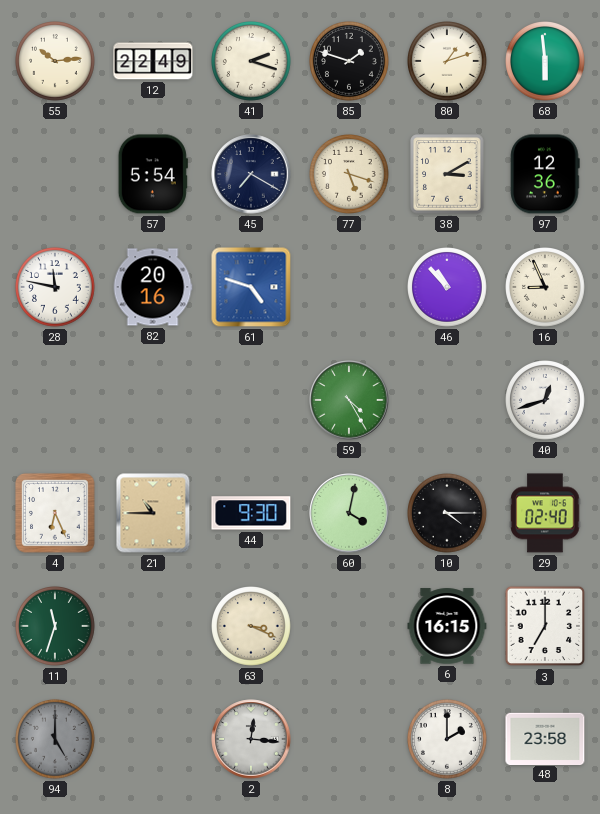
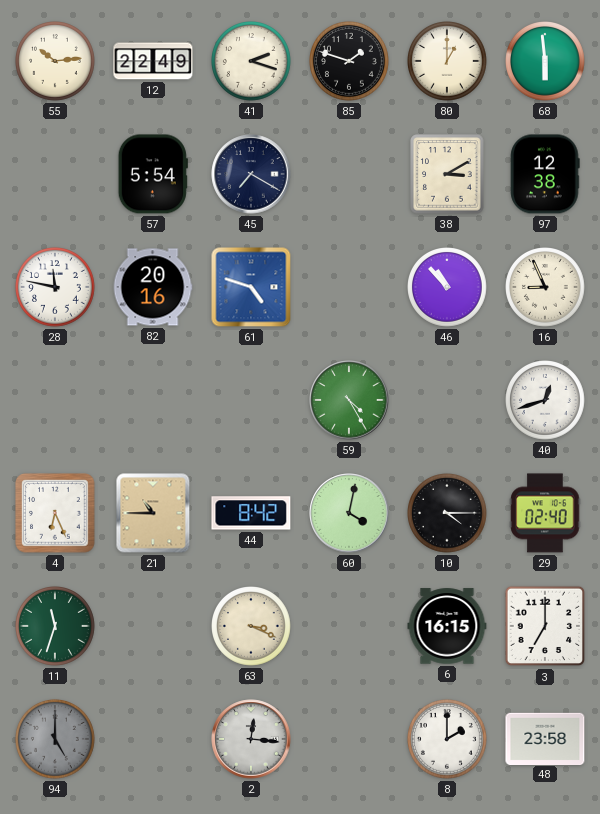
80: 1:12 -> 1:00 (448, 62)
77: 5:18 -> none (350, 175)
97: 12:36 -> 12:38 (545, 174)
44: 9:30 -> 8:42 (251, 513)
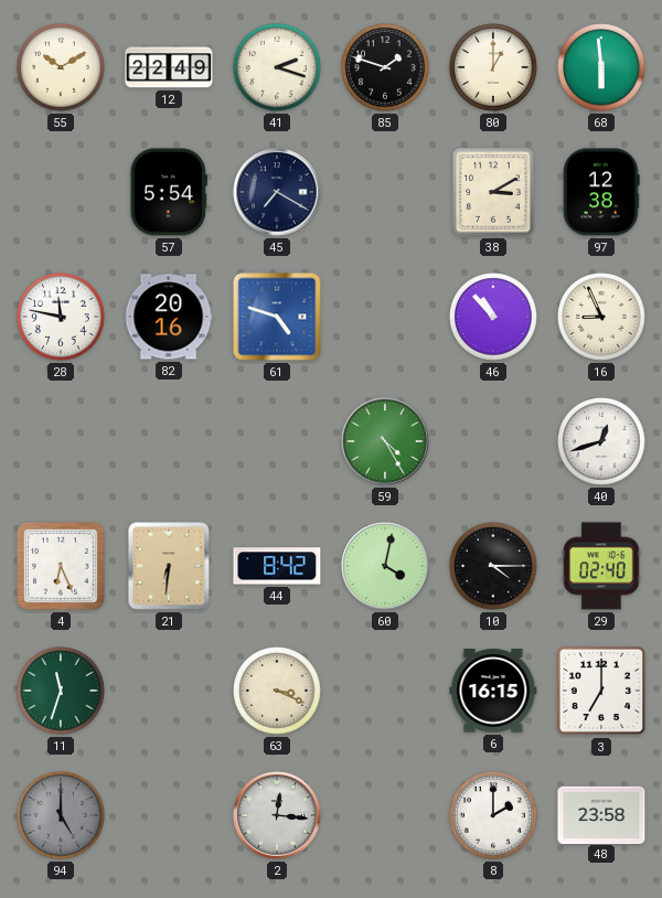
55: 10:14 -> 10:10 (62, 68)
21: 10:45 -> 6:31 (169, 566)
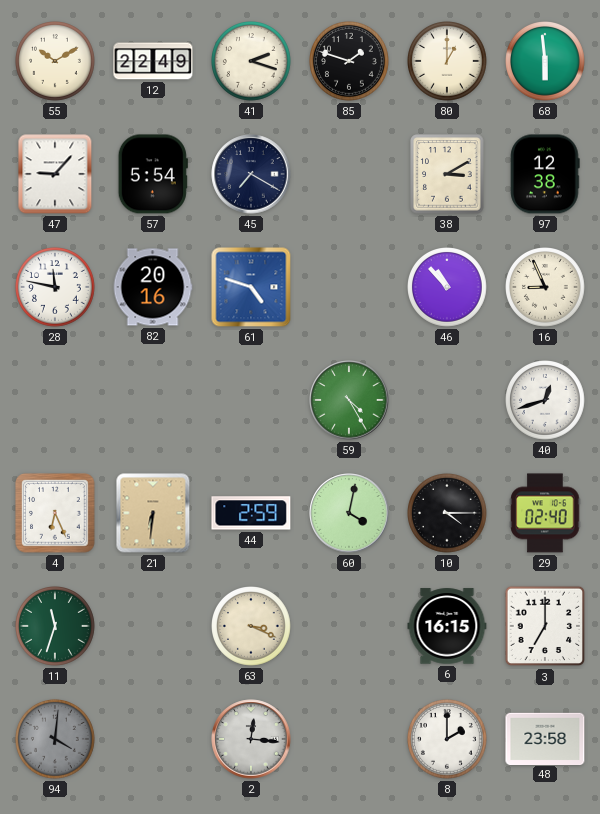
47: none -> 9:07 (55, 174)
44: 8:42 -> 2:59 (251, 513)
94: 5:00 -> 4:01 (56, 740)
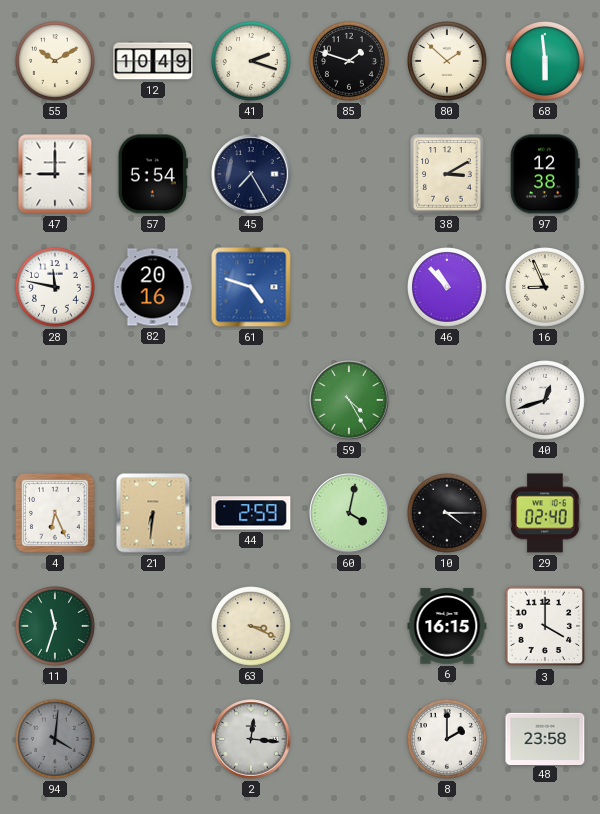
12: 22:49 -> 10:49 (153, 61)
80: 1:00 -> 1:52 (448, 62)
47: 9:07 -> 9:00 (55, 174)
45: 7:20 -> 7:25 (251, 174)
3: 7:00 -> 4:00 (545, 626)
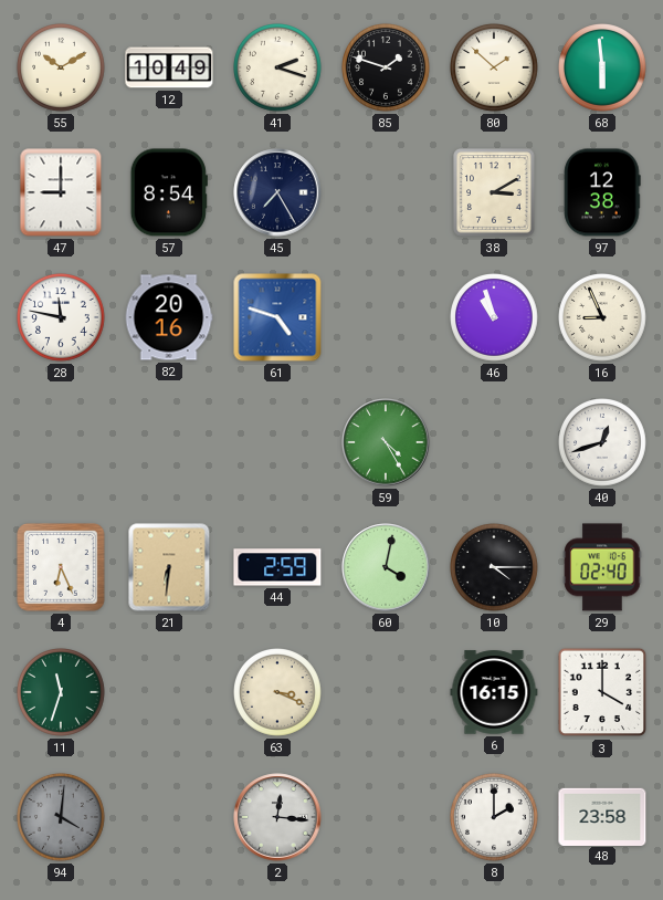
57: 5:54 -> 8:54 (169, 192)
46: 10:53 -> 10:57 (495, 318)
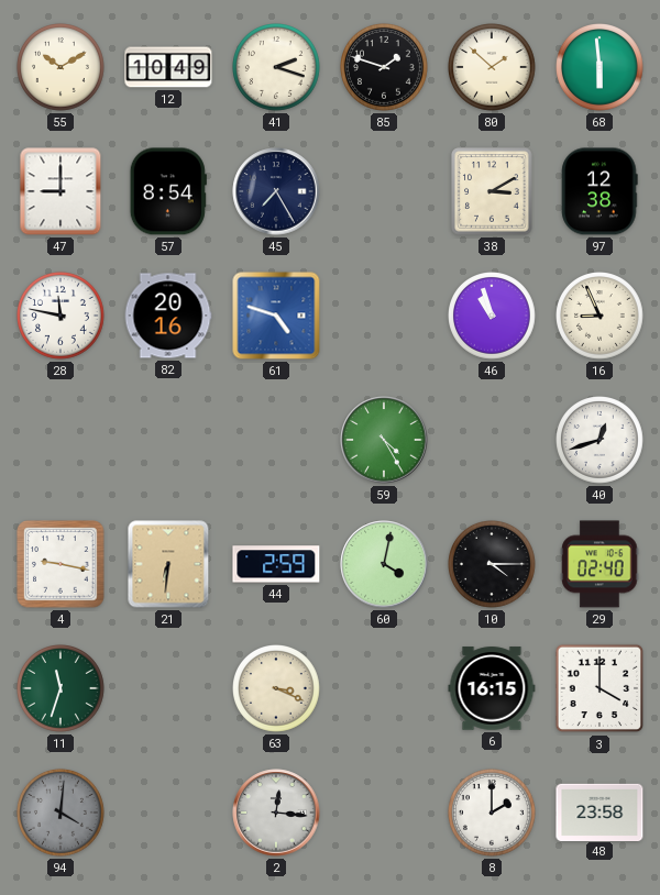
4: 6:26 -> 9:17 (61, 564)
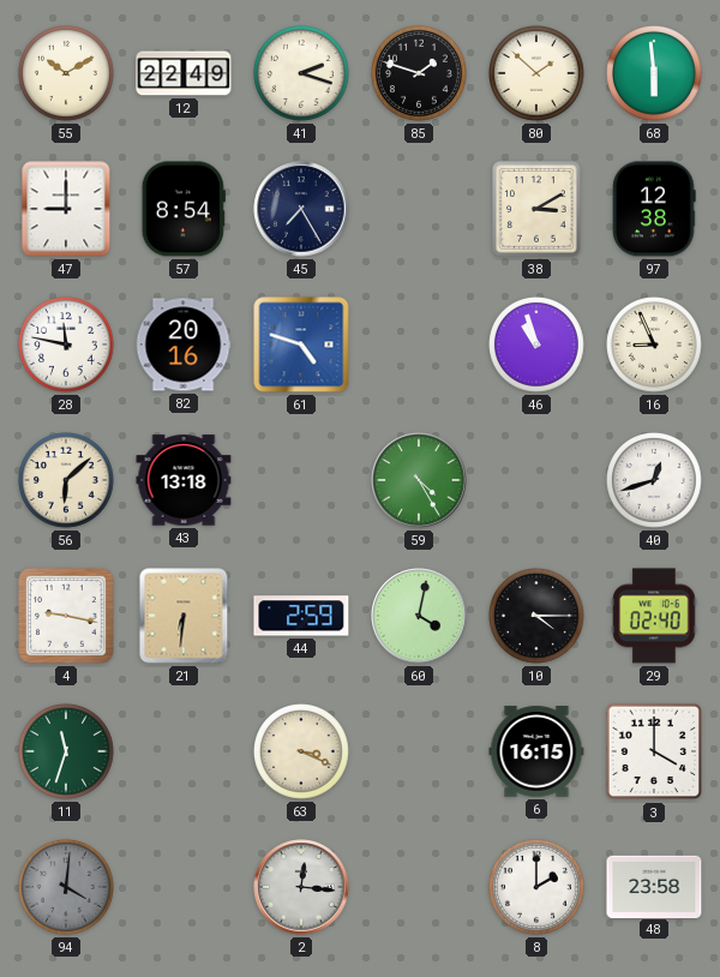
12: 10:49 -> 22:49 (184, 73)
56: none -> 6:08 (67, 481)
43: none -> 13:18 (184, 480)
